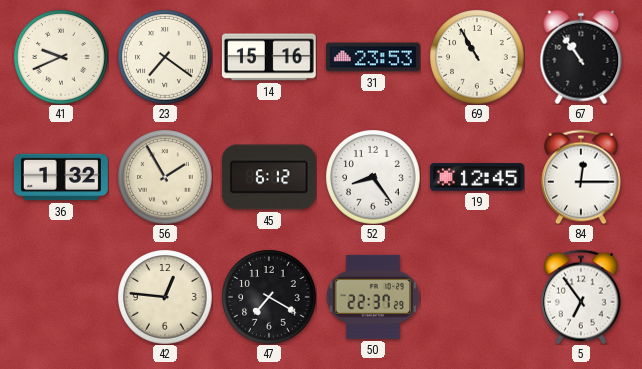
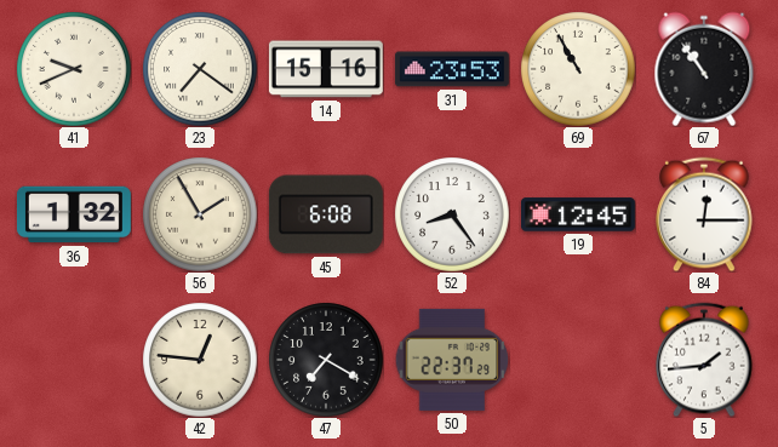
45: 6:12 -> 6:08 (326, 214)
5: 6:54 -> 1:44 (704, 360)
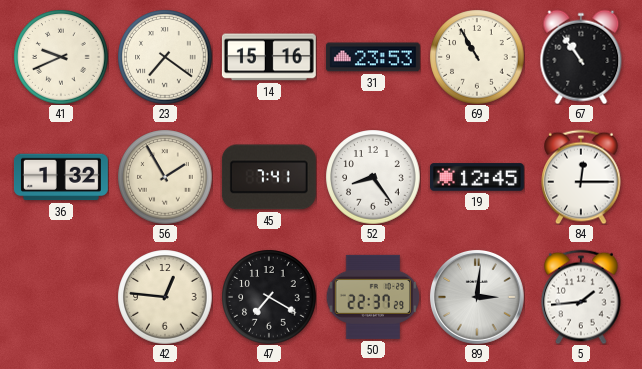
45: 6:08 -> 7:41 (269, 177)
89: none -> 3:01 (477, 297)
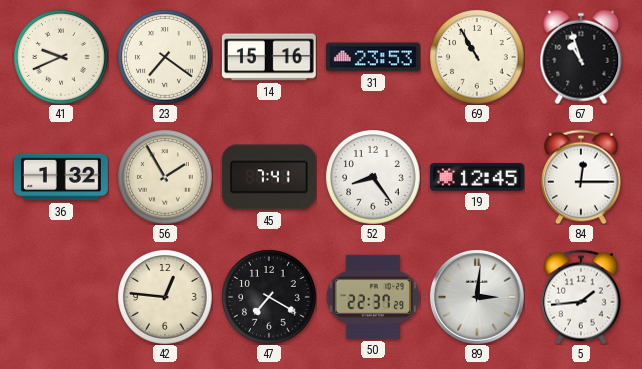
67: 10:54 -> 10:57 (581, 57)
